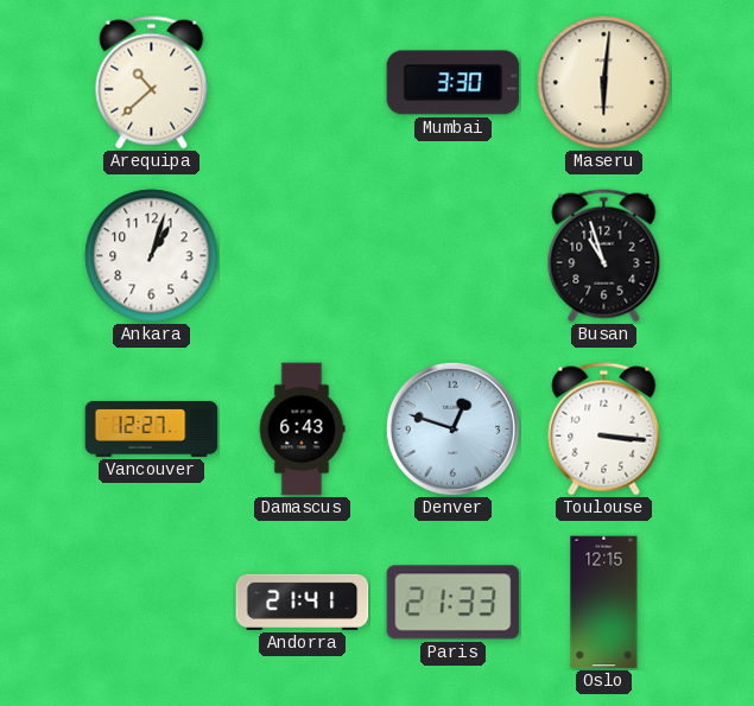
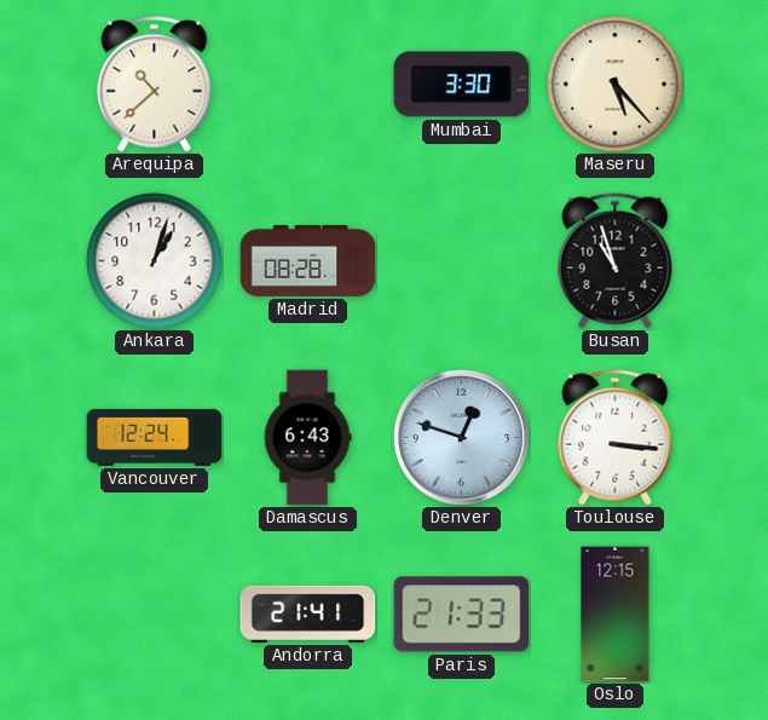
Maseru: 6:01 -> 5:23 (616, 85)
Madrid: none -> 08:28 (308, 260)
Vancouver: 12:27 -> 12:24 (155, 437)
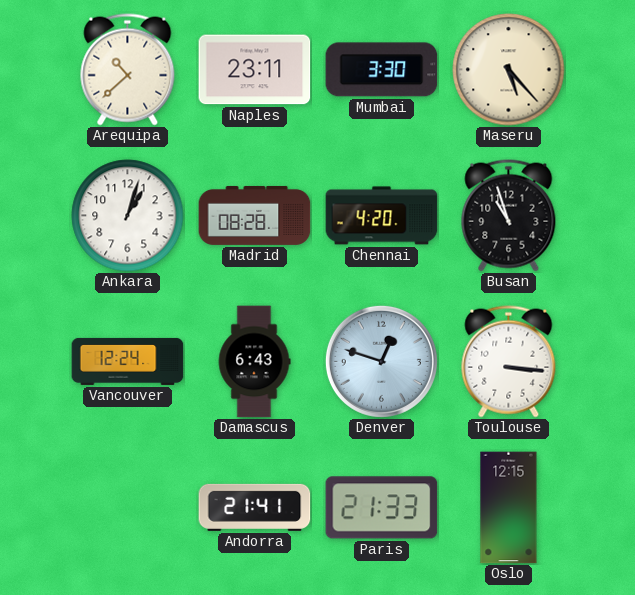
Naples: none -> 23:11 (255, 70)
Chennai: none -> 4:20 (382, 216)
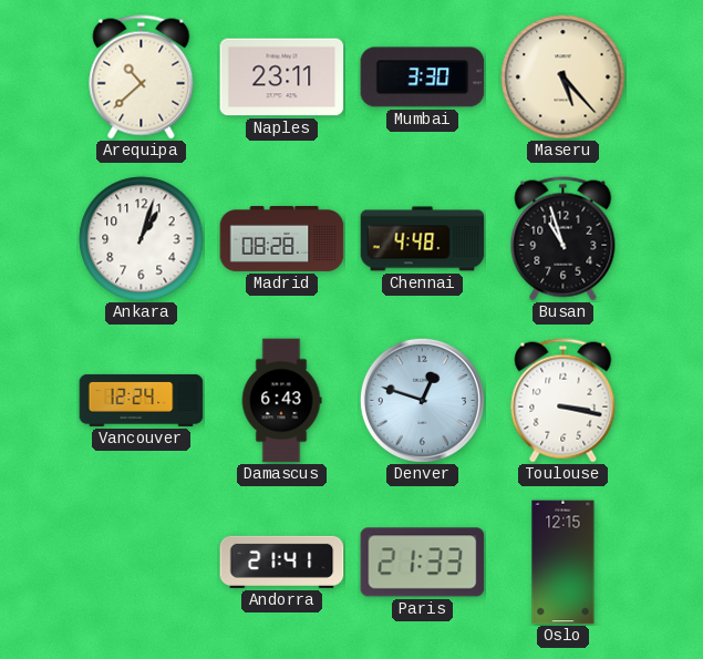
Chennai: 4:20 -> 4:48 (423, 239)
Toulouse: 3:16 -> 3:17 (564, 401)
